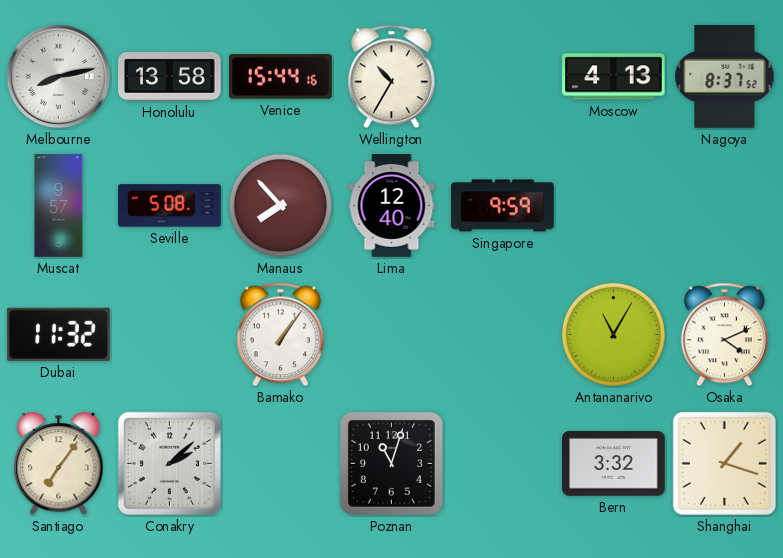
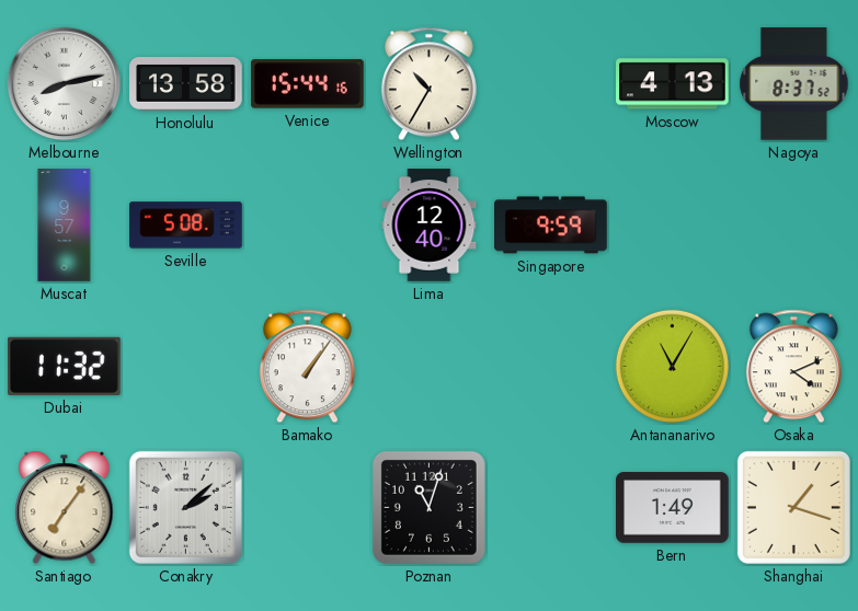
Manaus: 7:53 -> none (280, 205)
Bern: 3:32 -> 1:49 (673, 508)
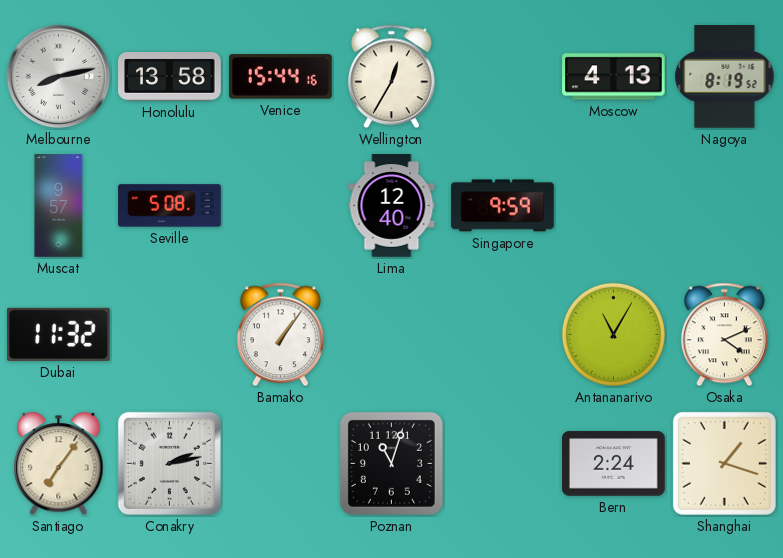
Wellington: 10:35 -> 12:35 (391, 77)
Nagoya: 8:37 -> 8:19 (725, 77)
Conakry: 2:08 -> 2:13 (169, 463)
Bern: 1:49 -> 2:24 (614, 464)
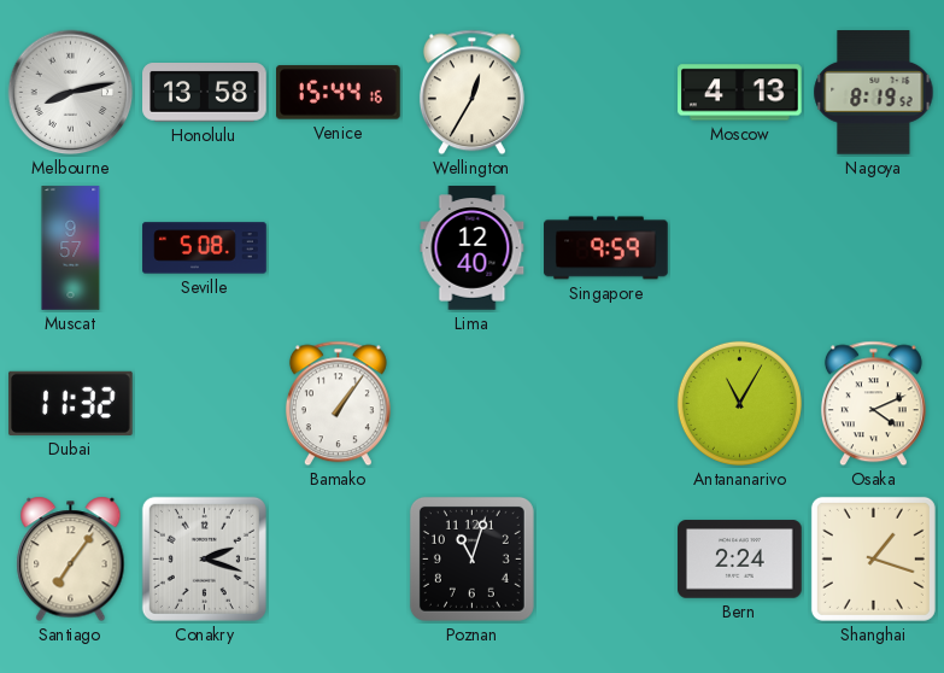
Conakry: 2:13 -> 2:18 (204, 558)
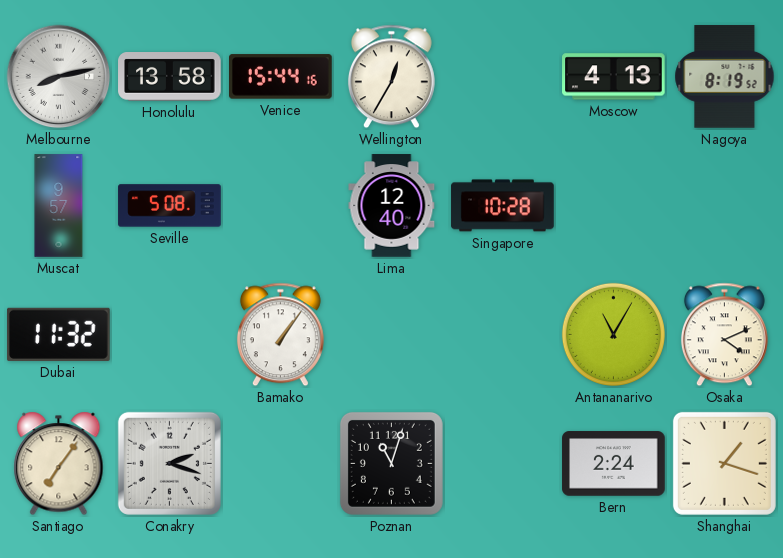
Singapore: 9:59 -> 10:28 (503, 206)
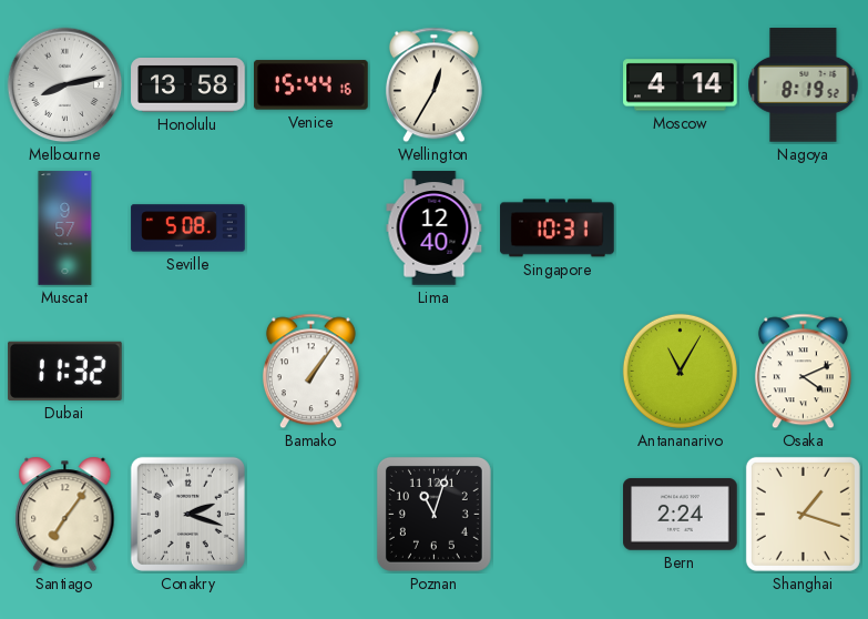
Moscow: 4:13 -> 4:14 (681, 85)
Singapore: 10:28 -> 10:31 (558, 229)
